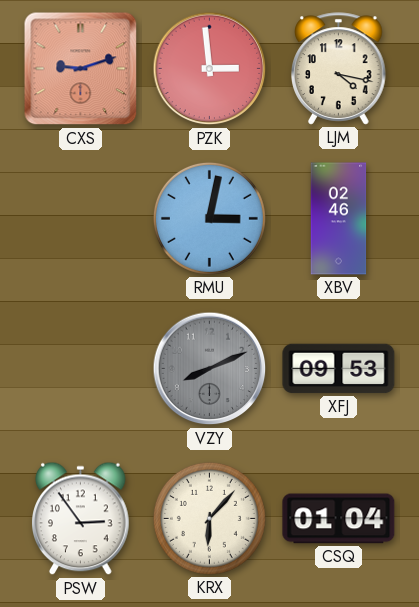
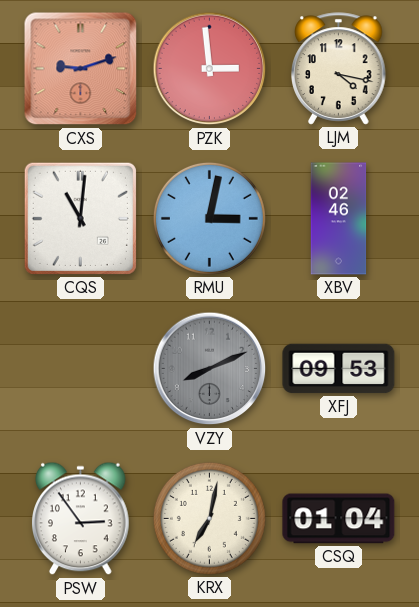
CQS: none -> 11:01 (80, 218)
KRX: 6:07 -> 7:02 (209, 518)
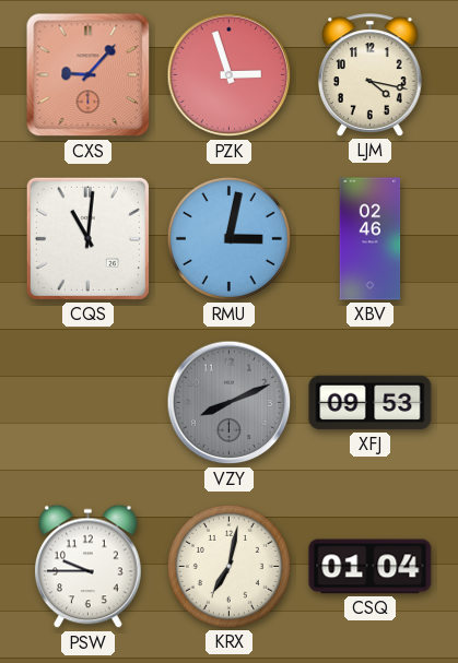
CXS: 9:12 -> 9:07 (89, 75)
PZK: 2:59 -> 2:57 (230, 75)
PSW: 2:54 -> 9:45 (89, 567)
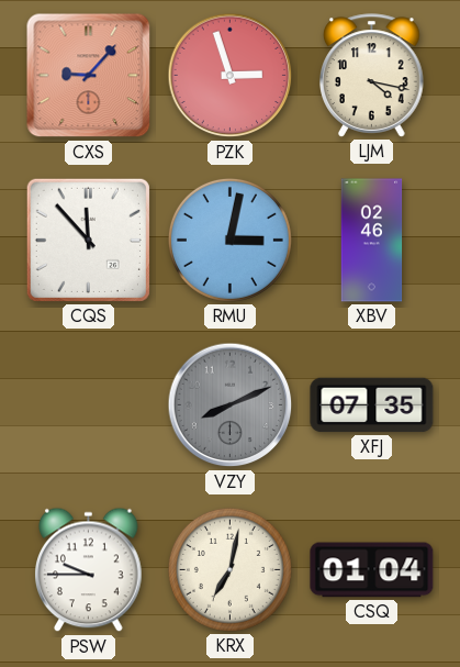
CQS: 11:01 -> 11:53 (88, 240)
XFJ: 09:53 -> 07:35 (372, 405)
